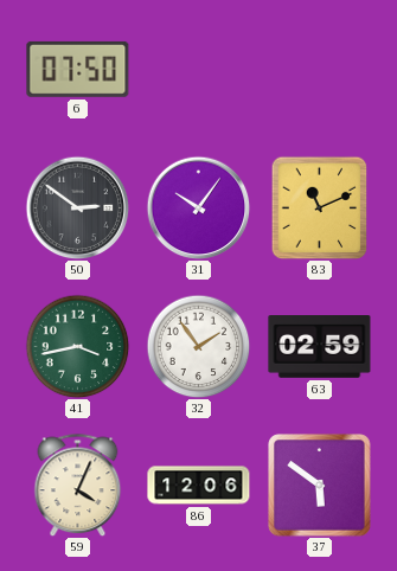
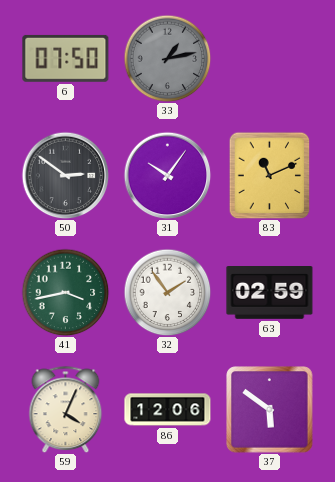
33: none -> 1:13 (167, 58)
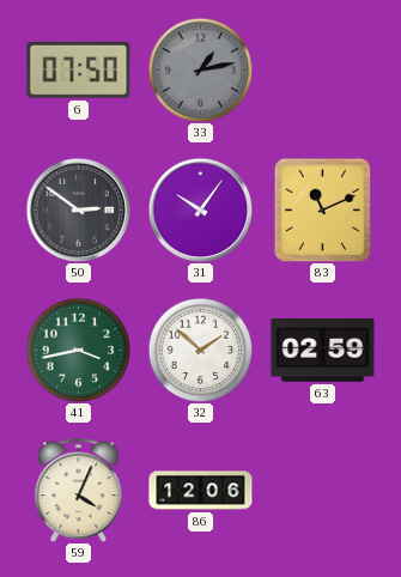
32: 1:54 -> 1:52 (200, 350)
37: 5:51 -> none (270, 410)
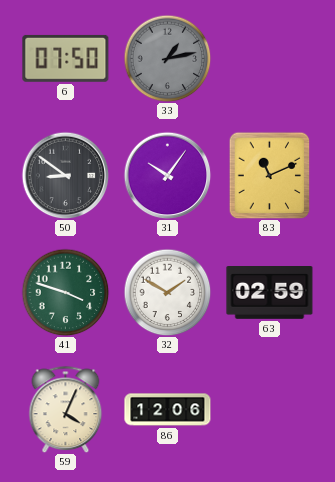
50: 2:51 -> 8:51 (65, 175)
41: 3:43 -> 3:48 (65, 292)
32: 1:52 -> 1:50 (167, 292)
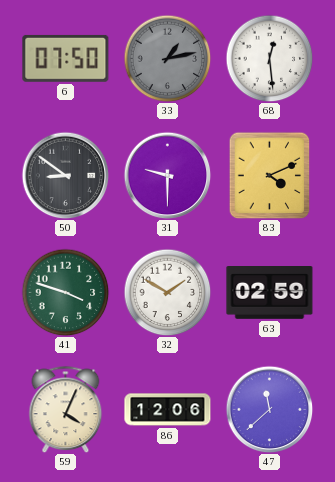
68: none -> 12:29 (269, 58)
31: 10:06 -> 9:30 (167, 175)
83: 11:11 -> 4:11 (270, 175)
47: none -> 11:38 (269, 409)
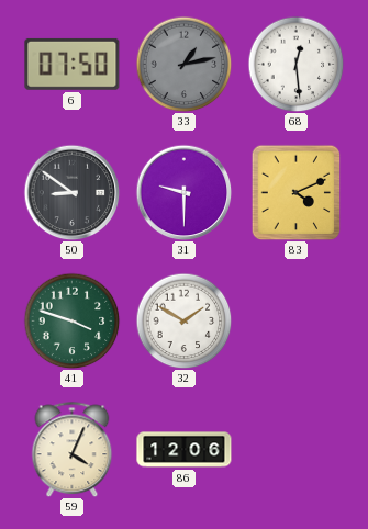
63: 02:59 -> none (270, 293)
47: 11:38 -> none (269, 409)
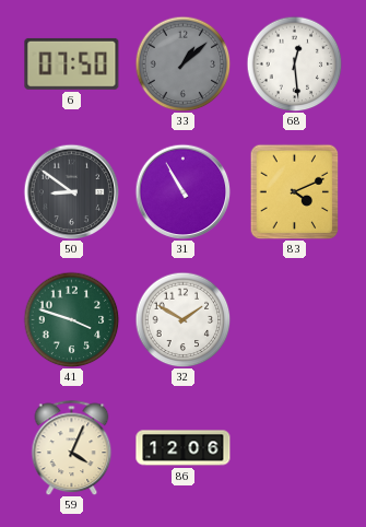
33: 1:13 -> 1:08 (182, 63)
31: 9:30 -> 10:55 (182, 191)
